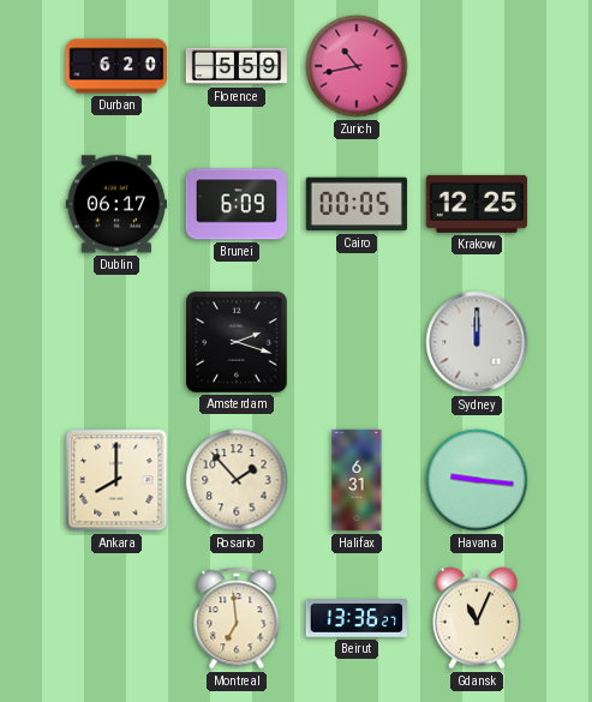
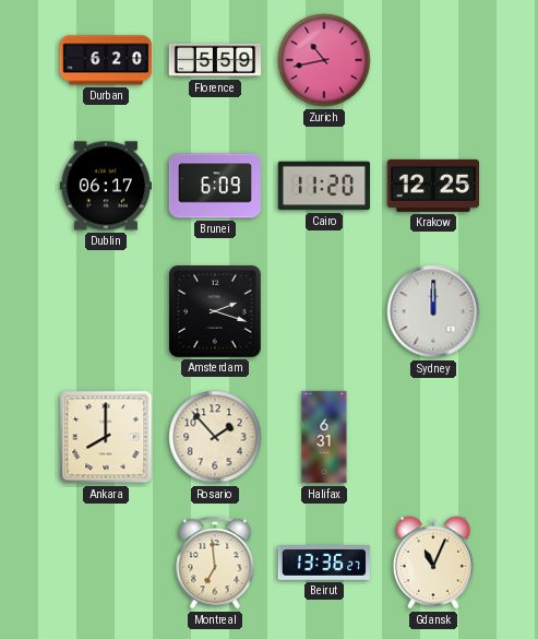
Cairo: 00:05 -> 11:20 (323, 186)
Havana: 9:16 -> none (477, 480)
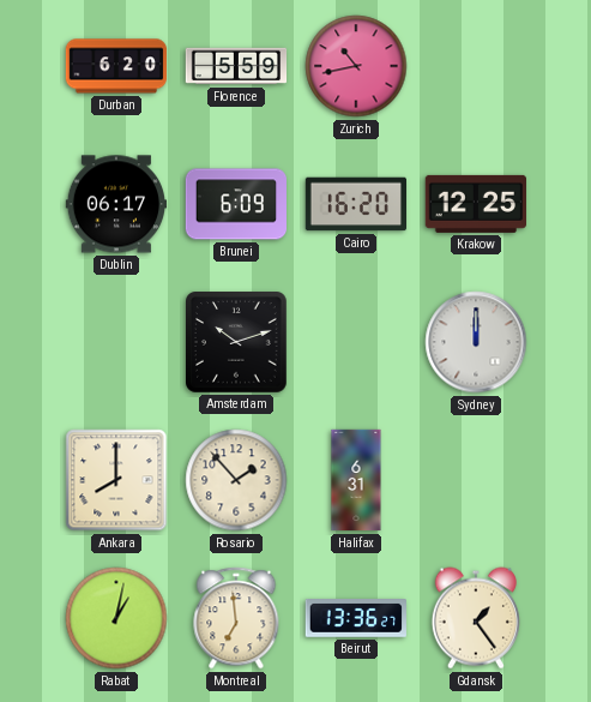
Cairo: 11:20 -> 16:20 (355, 204)
Amsterdam: 2:18 -> 10:12 (237, 343)
Rabat: none -> 1:02 (116, 618)
Gdansk: 11:04 -> 1:24 (476, 618)
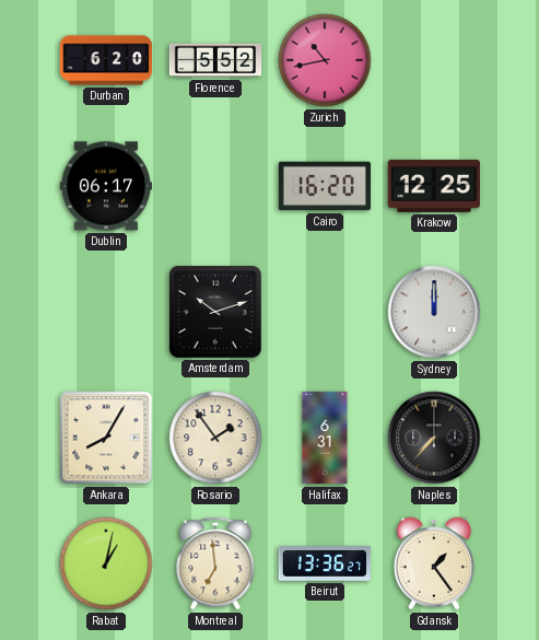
Florence: 5:59 -> 5:52 (215, 60)
Brunei: 6:09 -> none (235, 204)
Ankara: 8:00 -> 8:05 (106, 438)
Rosario: 1:53 -> 1:54 (215, 438)
Naples: none -> 7:37 (434, 438)
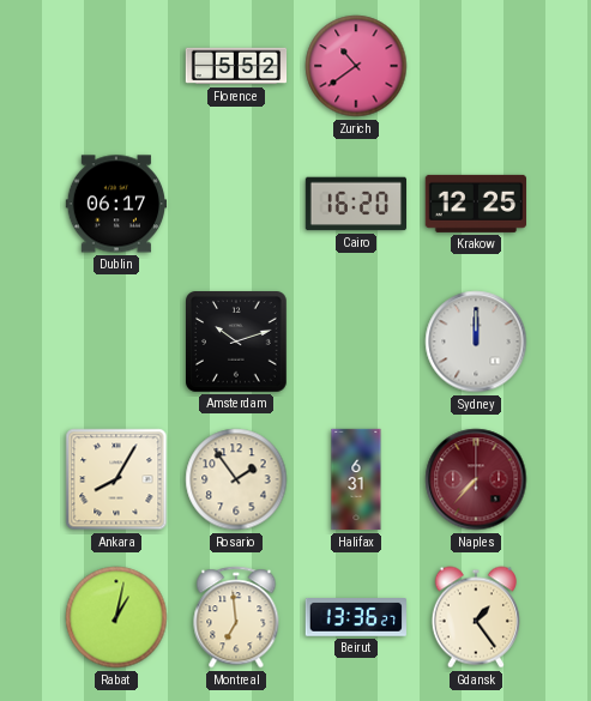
Durban: 6:20 -> none (106, 60)
Zurich: 10:43 -> 10:39 (356, 66)
Naples dial: black -> burgundy (476, 479)
